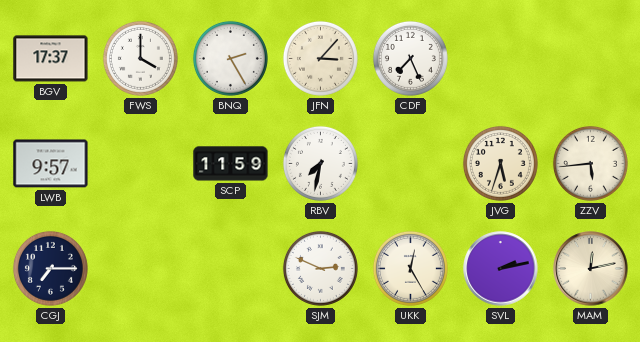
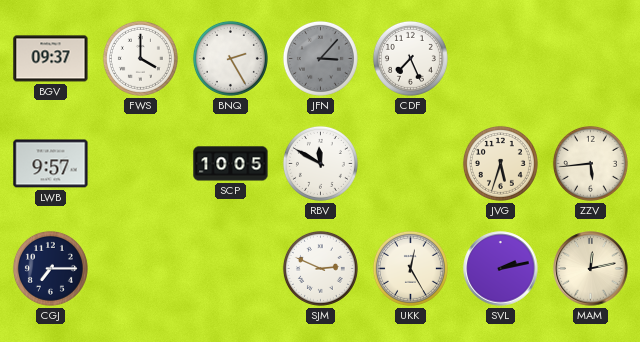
BGV: 17:37 -> 09:37 (51, 59)
JFN dial: cream -> grey (320, 58)
SCP: 11:59 -> 10:05 (231, 164)
RBV: 7:32 -> 11:50 (320, 163)
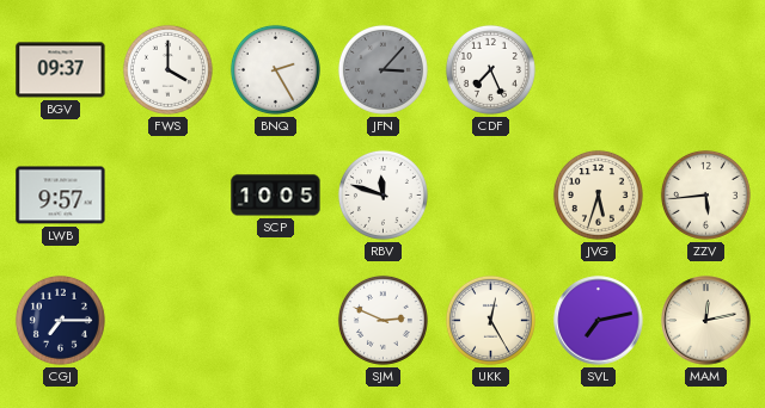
RBV: 11:50 -> 11:48 (382, 194)
SVL: 2:13 -> 7:13 (599, 321)
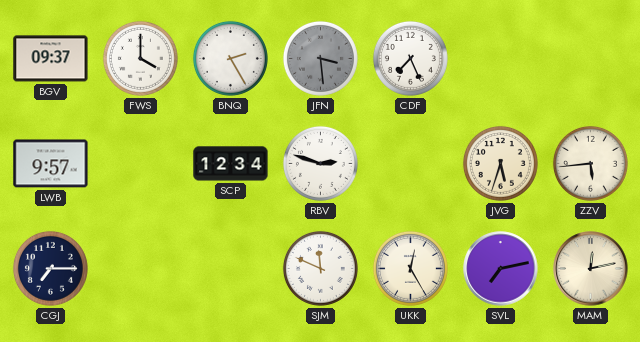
JFN: 3:07 -> 3:29 (320, 58)
SCP: 10:05 -> 12:34 (231, 164)
RBV: 11:48 -> 2:48 (320, 163)
SJM: 2:49 -> 11:49 (320, 268)
